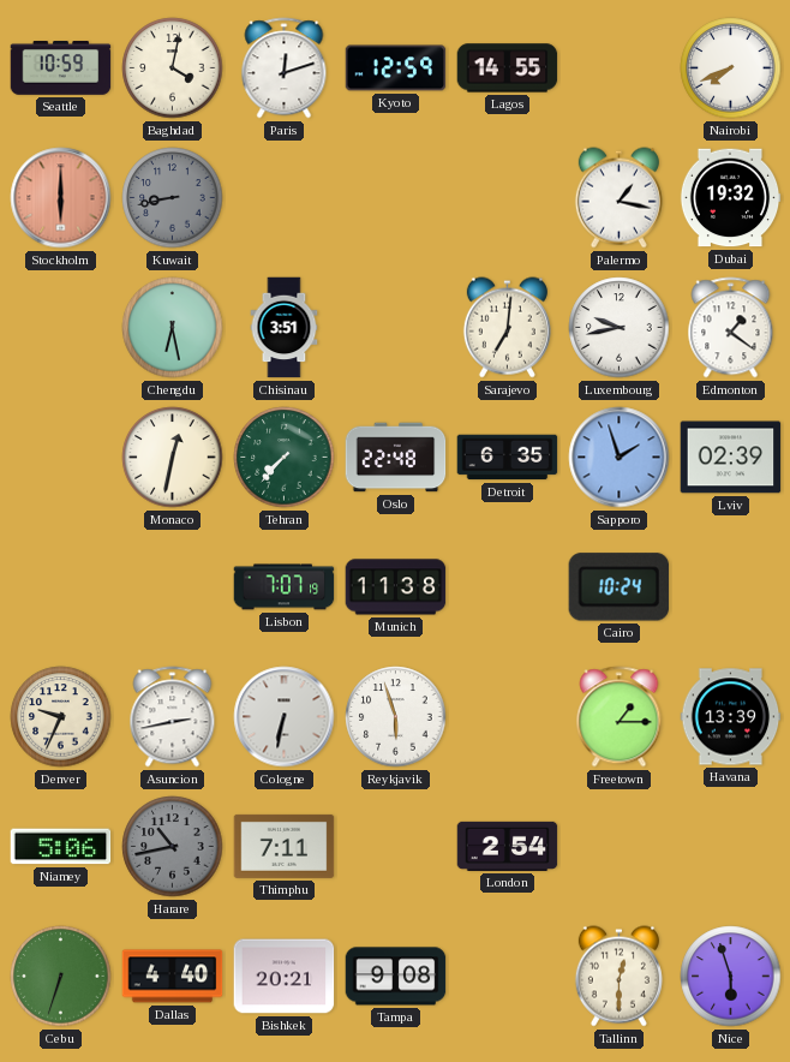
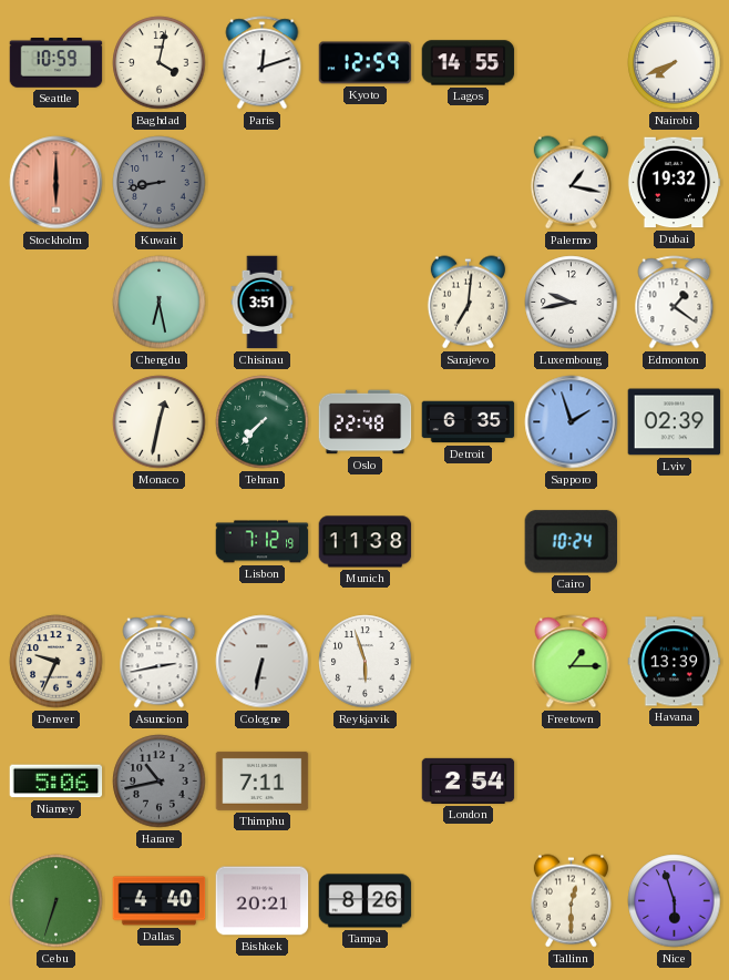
Lisbon: 7:07 -> 7:12 (263, 542)
Tampa: 9:08 -> 8:26 (366, 901)
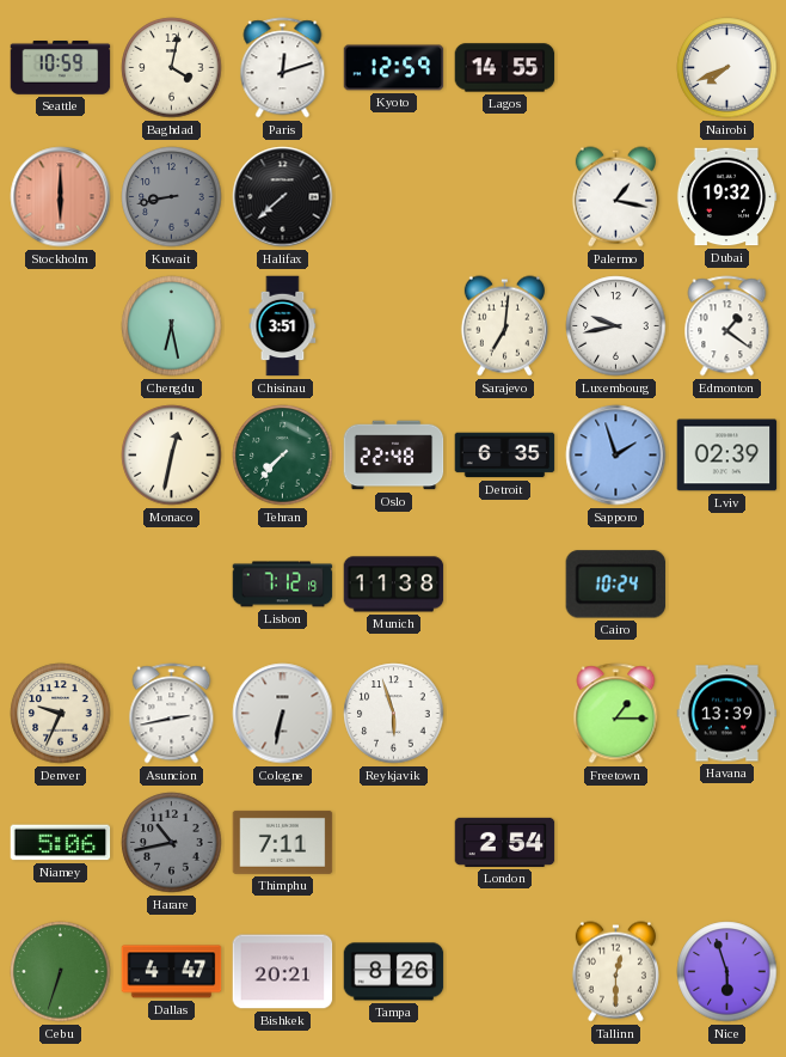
Halifax: none -> 7:38 (283, 197)
Dallas: 4:40 -> 4:47 (172, 972)
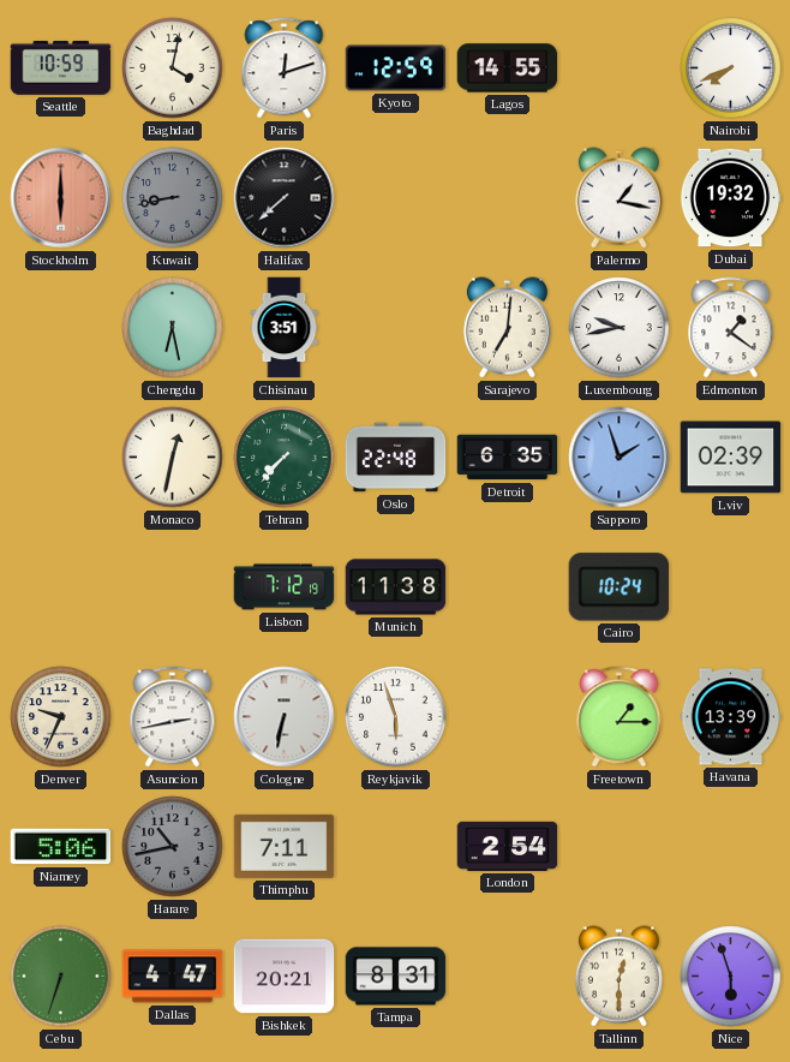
Tampa: 8:26 -> 8:31 (396, 977)
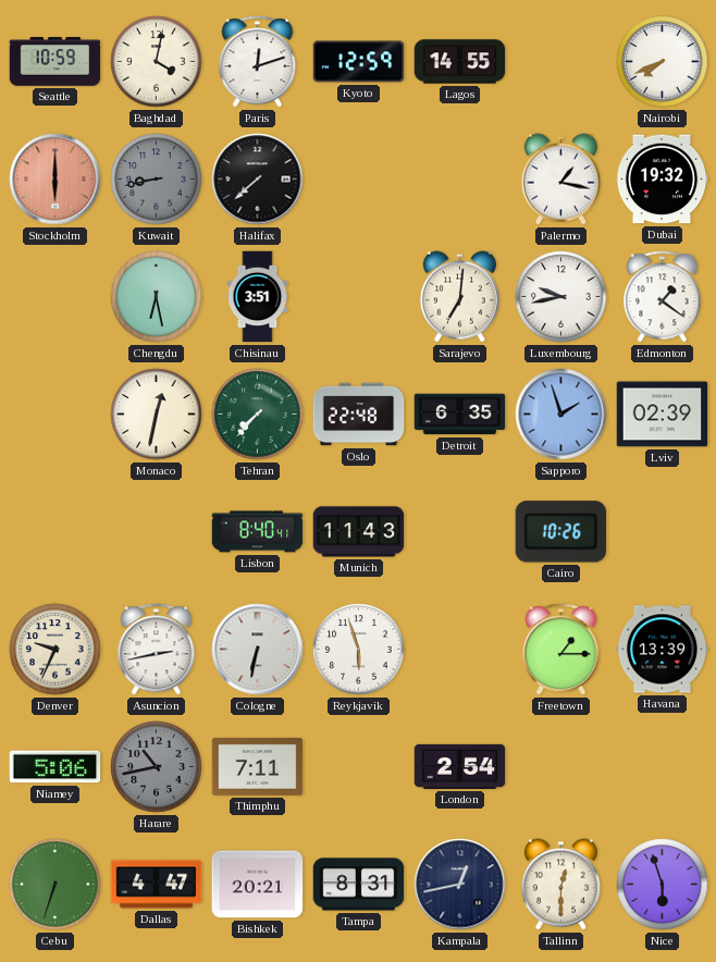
Lisbon: 7:12 -> 8:40 (258, 532)
Munich: 11:38 -> 11:43 (359, 532)
Cairo: 10:24 -> 10:26 (560, 532)
Kampala: none -> 12:43 (460, 885)
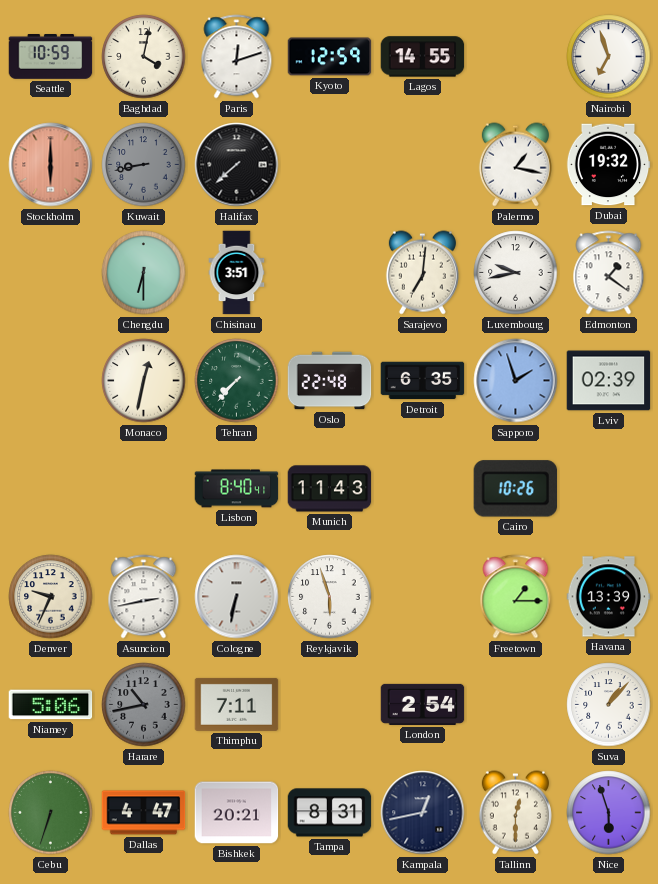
Nairobi: 7:41 -> 6:57 (609, 57)
Chengdu: 6:28 -> 6:30 (144, 273)
Suva: none -> 1:07 (609, 705)
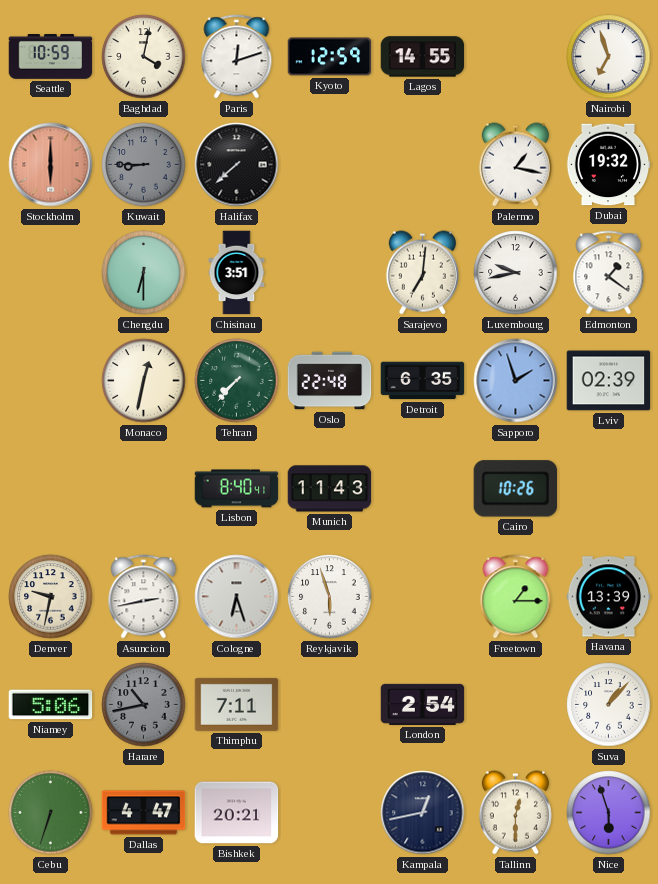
Kuwait: 8:43 -> 8:45 (144, 165)
Denver: 9:34 -> 9:32 (51, 597)
Cologne: 6:32 -> 6:27 (237, 597)
Tampa: 8:31 -> none (330, 813)
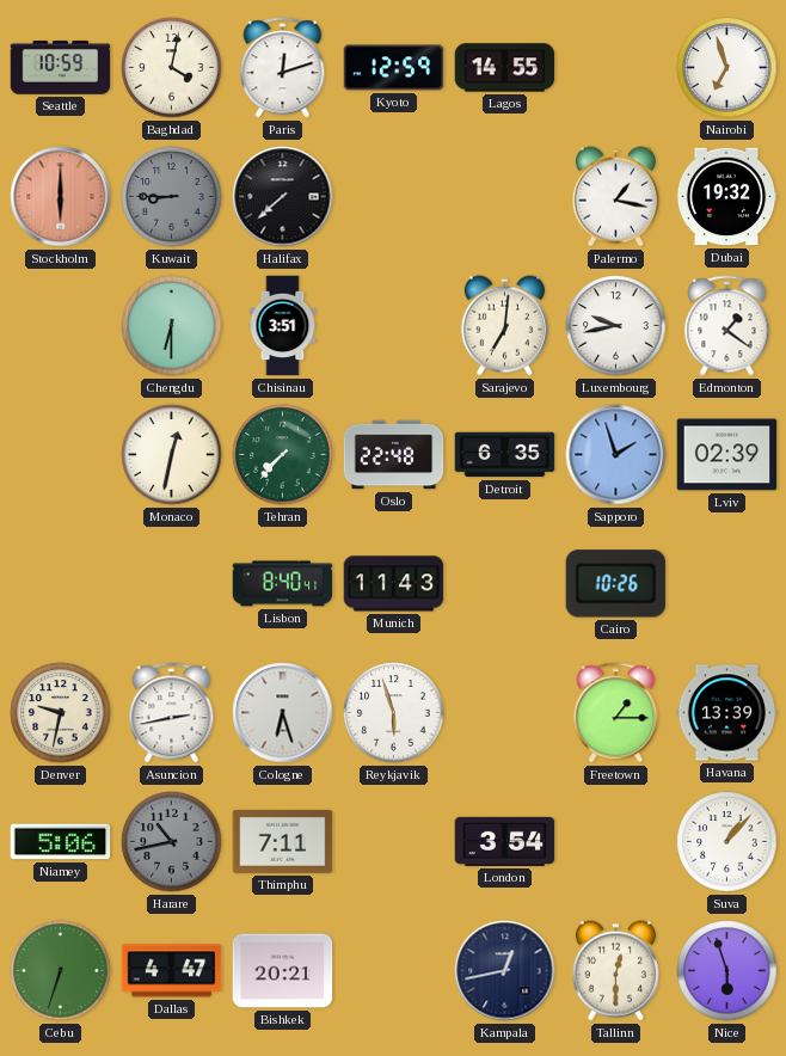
London: 2:54 -> 3:54 (505, 841)
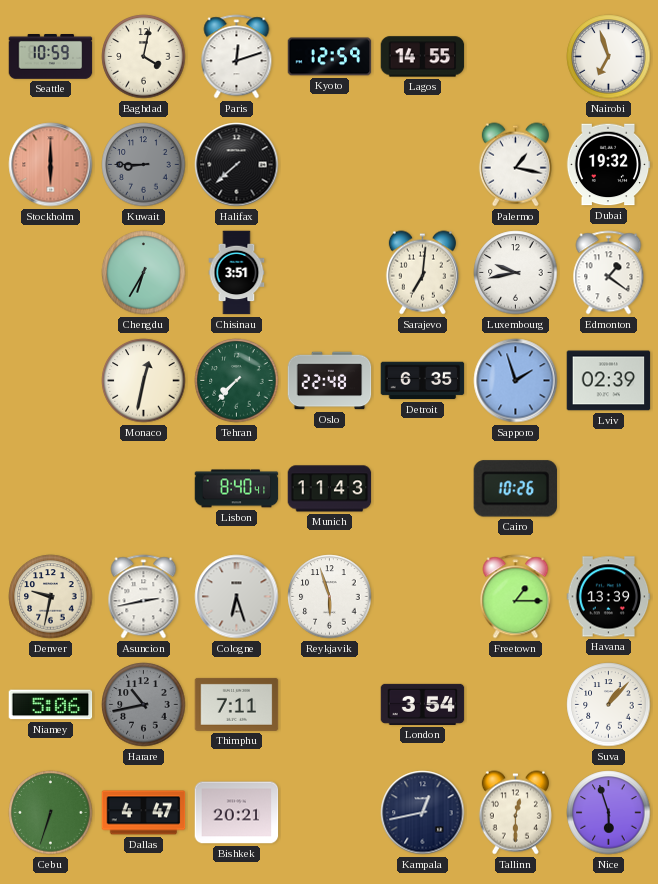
Chengdu: 6:30 -> 6:35 (144, 273)
